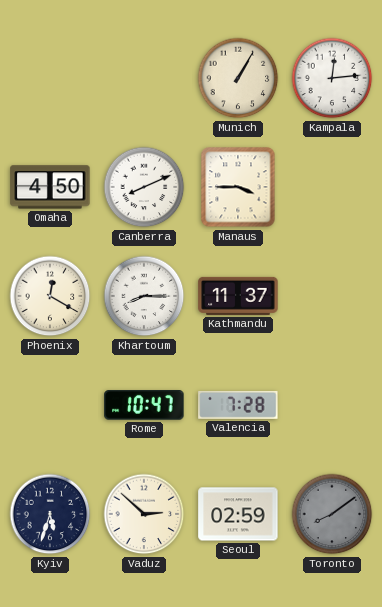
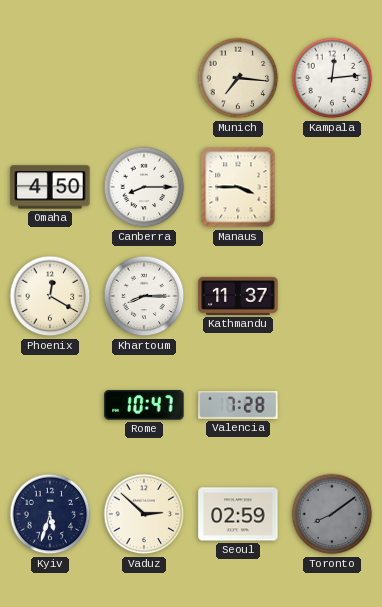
Munich: 1:05 -> 7:16 (238, 78)
Canberra: 8:11 -> 8:15 (144, 187)
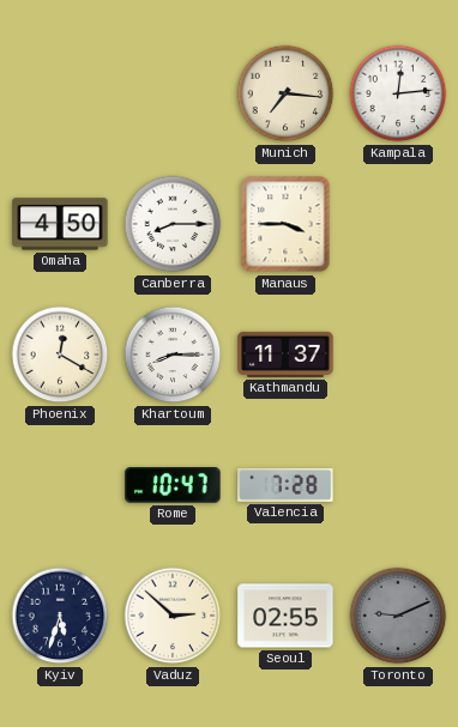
Seoul: 02:59 -> 02:55 (285, 616)
Toronto: 8:09 -> 9:11 (398, 616)
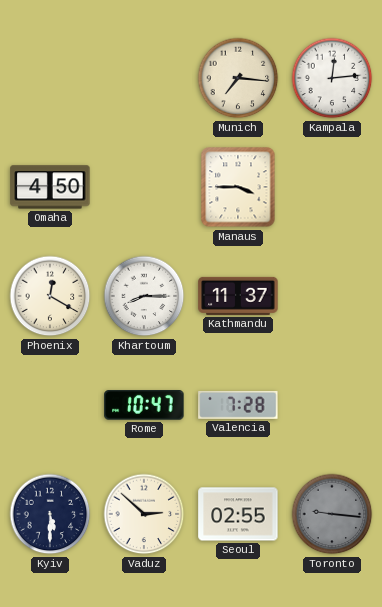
Canberra: 8:15 -> none (173, 224)
Kyiv: 5:33 -> 5:30 (50, 514)
Toronto: 9:11 -> 9:16 (332, 514)
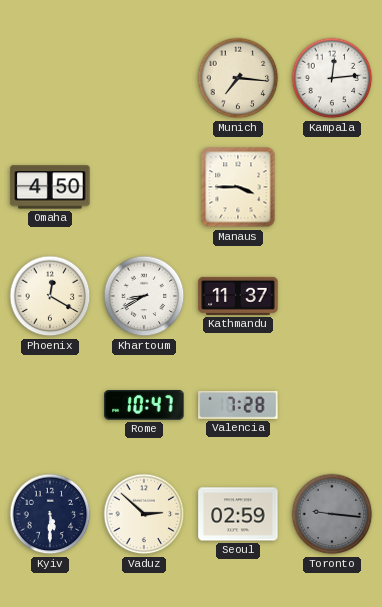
Khartoum: 8:15 -> 8:40 (144, 296)
Seoul: 02:55 -> 02:59 (238, 514)
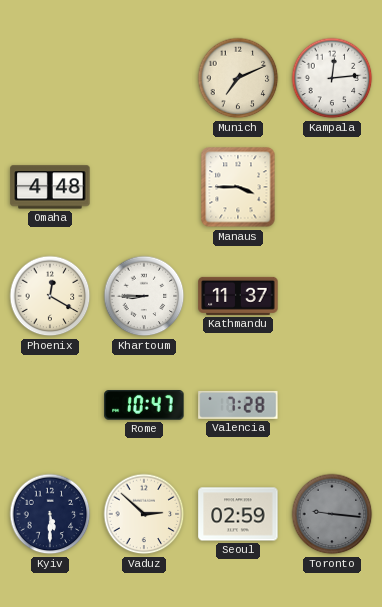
Munich: 7:16 -> 7:11 (238, 78)
Omaha: 4:50 -> 4:48 (50, 187)
Khartoum: 8:40 -> 8:45 (144, 296)
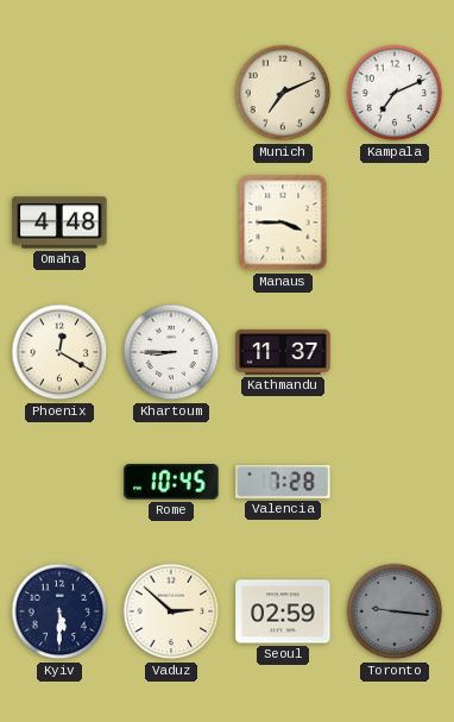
Kampala: 12:14 -> 7:11 (395, 93)
Rome: 10:47 -> 10:45 (171, 482)
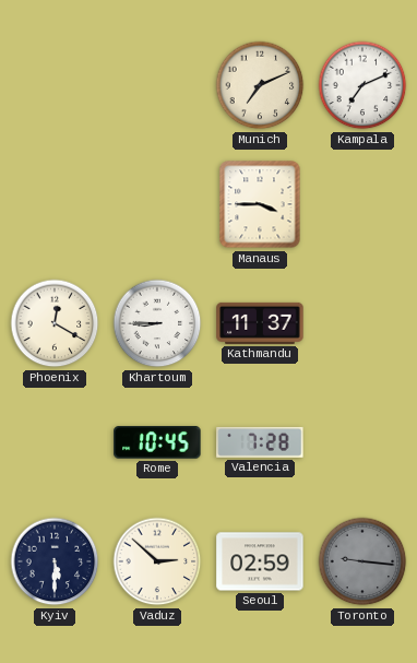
Omaha: 4:48 -> none (59, 222)
